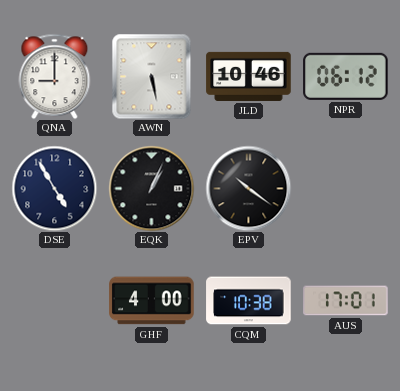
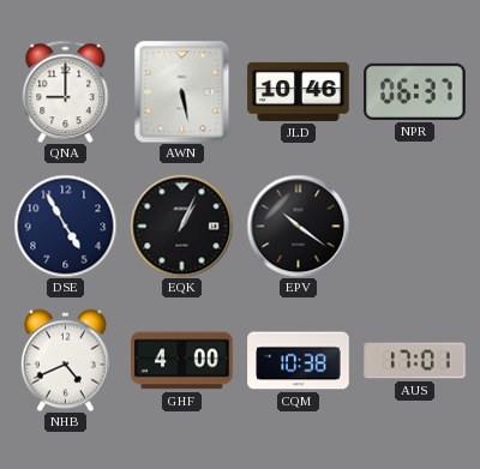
NPR: 06:12 -> 06:37 (415, 91)
NHB: none -> 4:41 (65, 360)
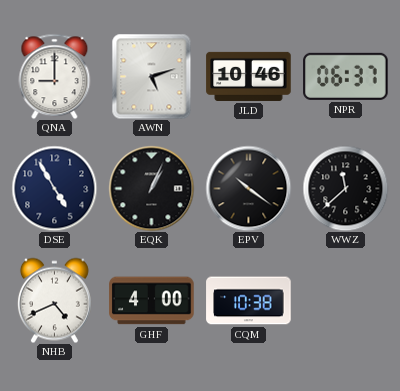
AWN: 5:28 -> 5:12 (152, 76)
WWZ: none -> 11:38 (345, 188)
AUS: 17:01 -> none (415, 361)
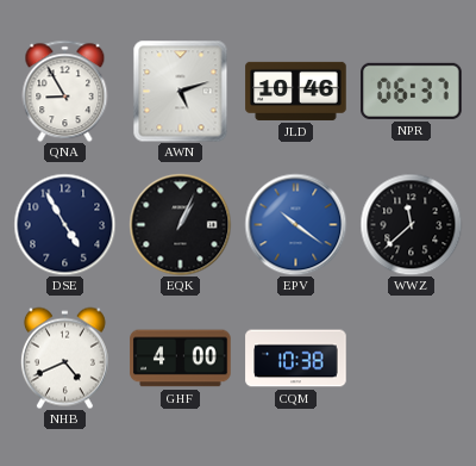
QNA: 9:00 -> 8:55 (65, 91)
EPV dial: black -> blue (295, 224)
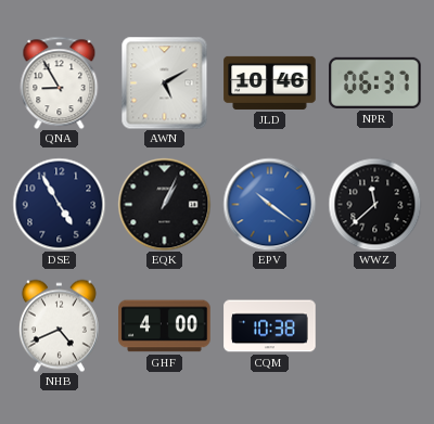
AWN: 5:12 -> 5:10 (165, 82)
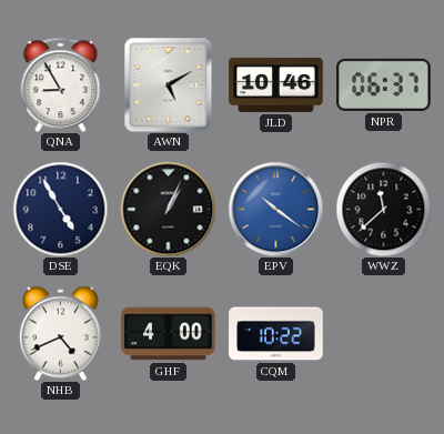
CQM: 10:38 -> 10:22 (276, 334)
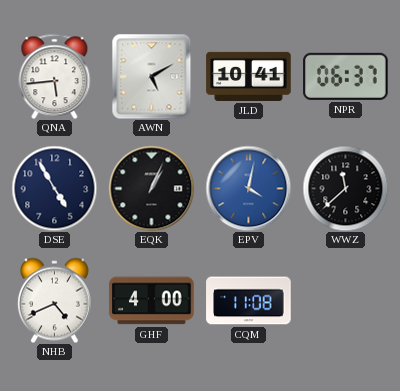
QNA: 8:55 -> 5:44 (55, 76)
JLD: 10:46 -> 10:41 (249, 76)
EPV: 10:21 -> 4:02 (248, 188)
CQM: 10:22 -> 11:08 (249, 301)
